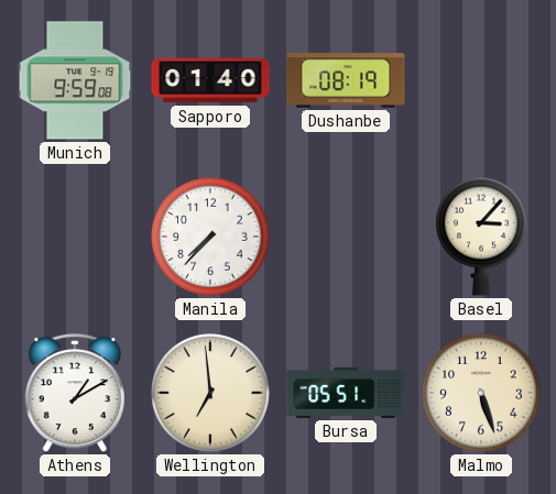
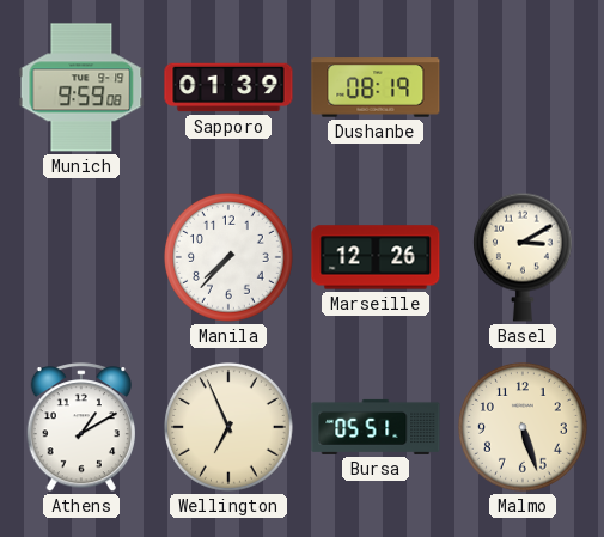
Sapporo: 01:40 -> 01:39 (228, 87)
Marseille: none -> 12:26 (376, 257)
Basel: 3:07 -> 3:10 (523, 257)
Wellington: 6:59 -> 6:56 (230, 428)
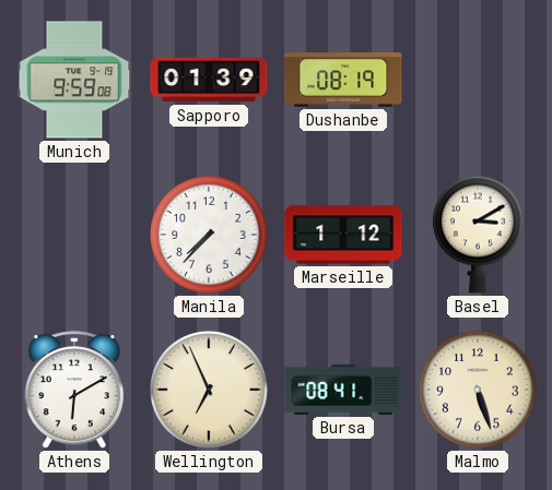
Marseille: 12:26 -> 1:12 (343, 235)
Athens: 1:10 -> 6:10 (73, 391)
Bursa: 05:51 -> 08:41 (343, 390)
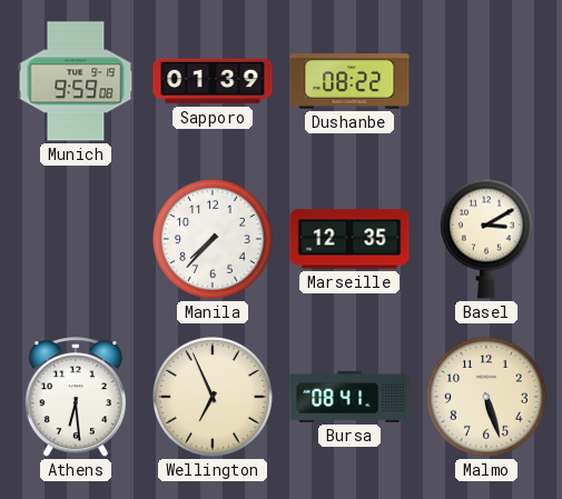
Dushanbe: 08:19 -> 08:22 (349, 81)
Marseille: 1:12 -> 12:35 (349, 239)
Athens: 6:10 -> 6:29 (75, 398)
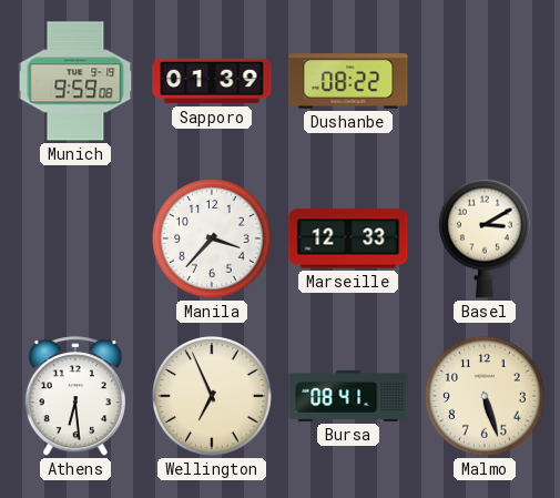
Manila: 7:37 -> 3:37 (213, 240)
Marseille: 12:35 -> 12:33 (348, 238)
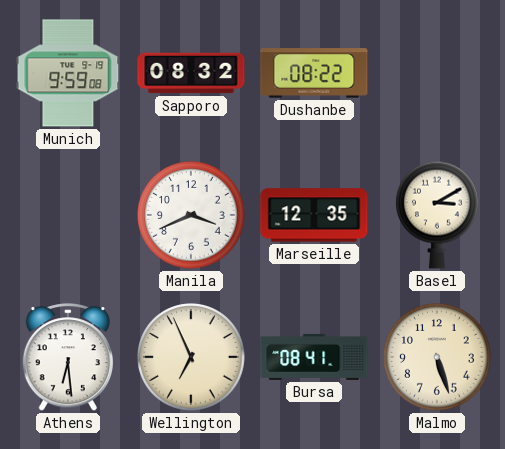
Sapporo: 01:39 -> 08:32 (191, 73)
Manila: 3:37 -> 3:41 (192, 216)
Marseille: 12:33 -> 12:35 (314, 215)
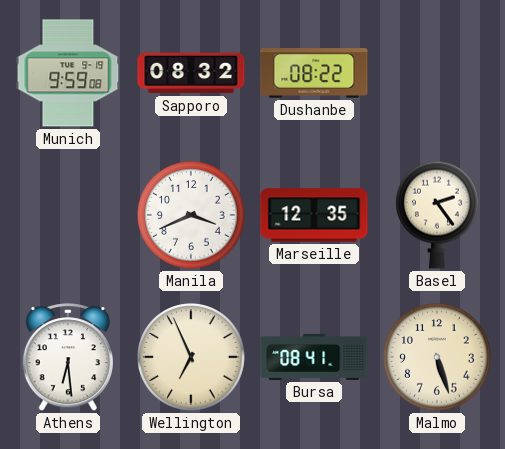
Basel: 3:10 -> 2:24 (437, 215)
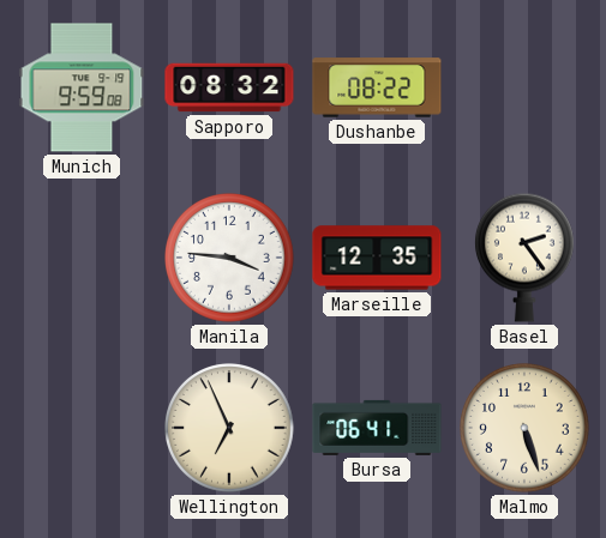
Manila: 3:41 -> 3:46 (230, 259)
Athens: 6:29 -> none (67, 358)
Bursa: 08:41 -> 06:41 (377, 428)
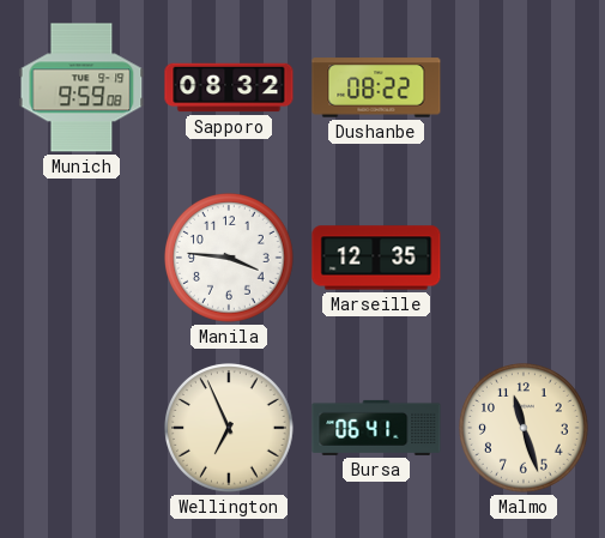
Basel: 2:24 -> none (524, 258)
Malmo: 5:27 -> 11:27 (525, 429)
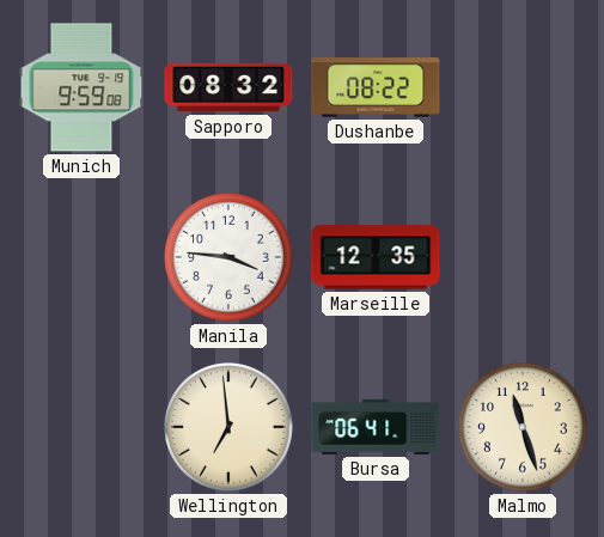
Wellington: 6:56 -> 6:59 (230, 428)
